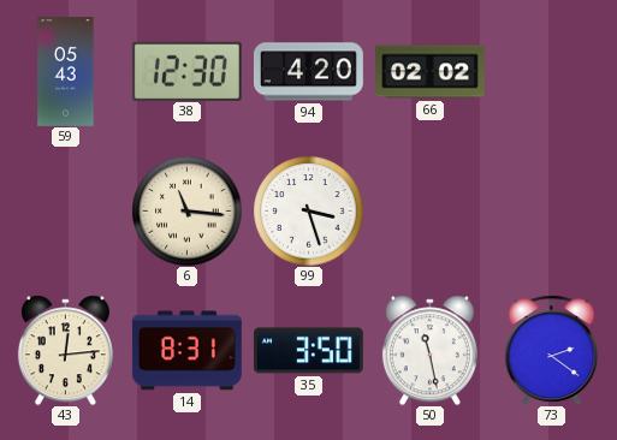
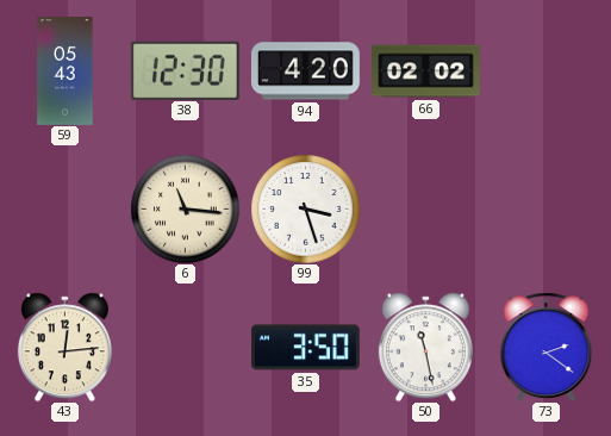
14: 8:31 -> none (186, 351)
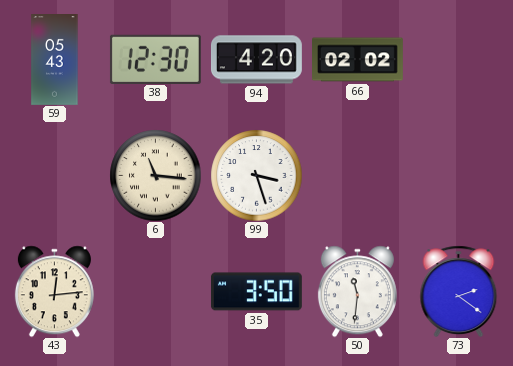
50: 11:28 -> 11:31 (357, 291)
